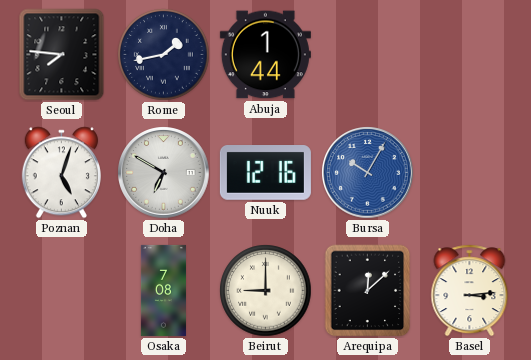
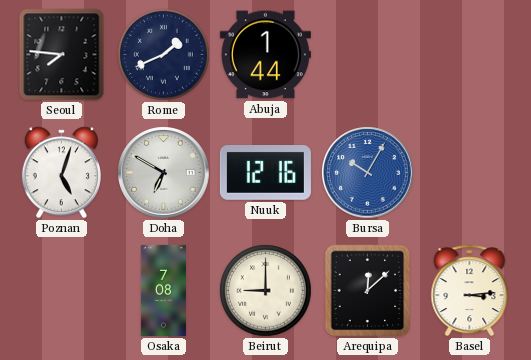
Rome: 1:43 -> 1:41 (164, 55)
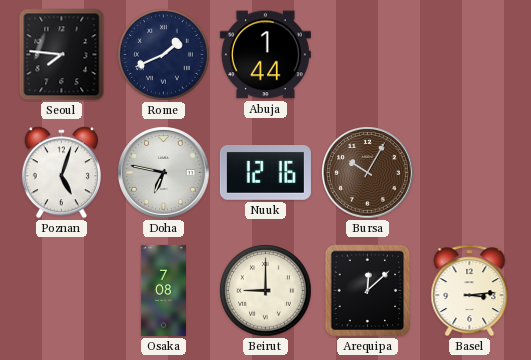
Doha: 6:50 -> 6:47 (164, 173)
Bursa dial: blue -> brown (368, 173)
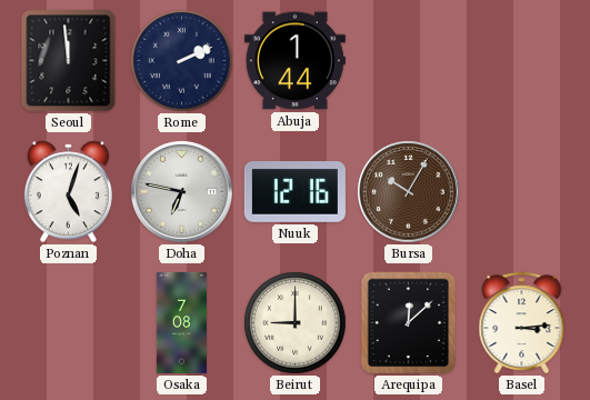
Seoul: 7:46 -> 11:59 (69, 61)
Rome: 1:41 -> 2:11 (182, 61)
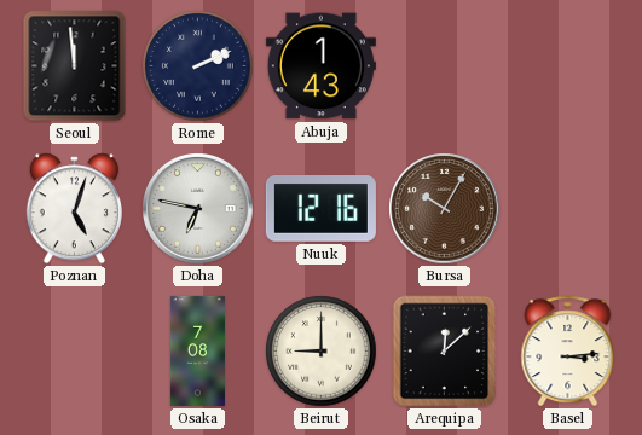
Abuja: 1:44 -> 1:43 (320, 66)
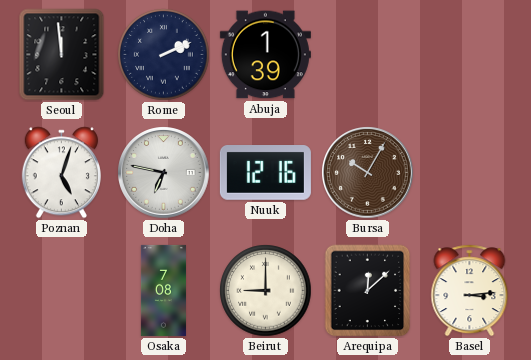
Abuja: 1:43 -> 1:39 (265, 55)
